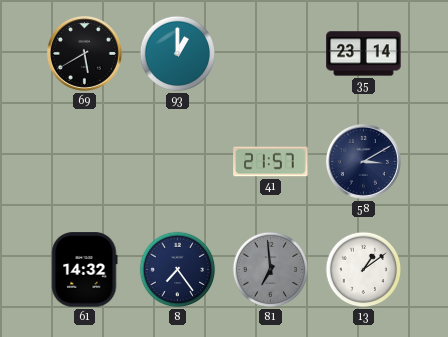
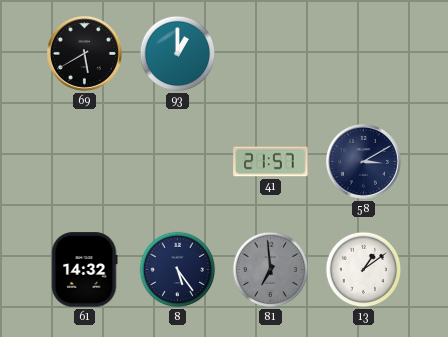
35: 23:14 -> none (364, 54)
8: 7:24 -> 5:24 (178, 270)
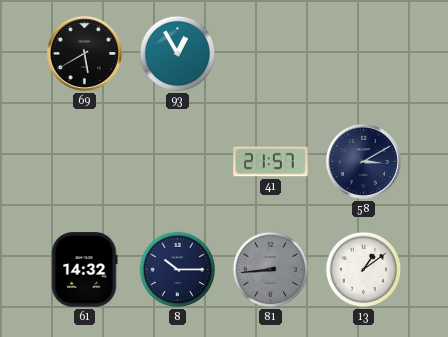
93: 1:00 -> 12:55 (178, 54)
8: 5:24 -> 10:15 (178, 270)
81: 6:59 -> 8:44 (271, 270)
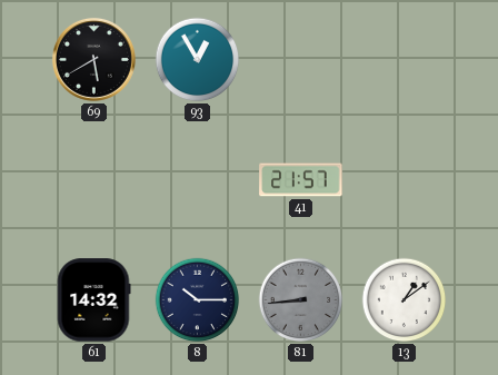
58: 3:10 -> none (363, 161)
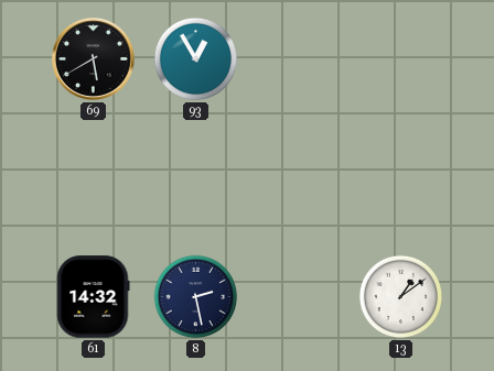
41: 21:57 -> none (301, 180)
8: 10:15 -> 2:28 (196, 297)
81: 8:44 -> none (301, 300)
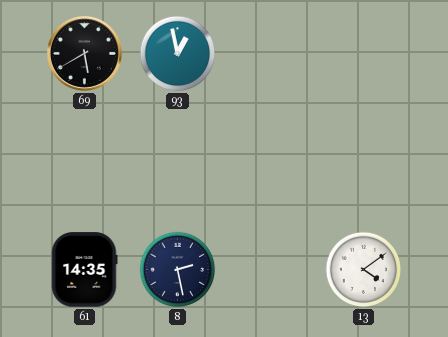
93: 12:55 -> 12:58 (178, 54)
61: 14:32 -> 14:35 (84, 270)
13: 1:09 -> 4:09 (364, 270)
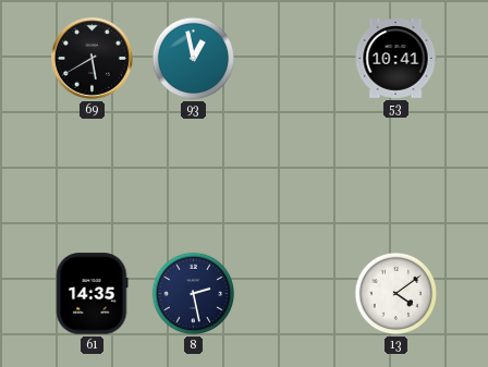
53: none -> 10:41 (395, 59)
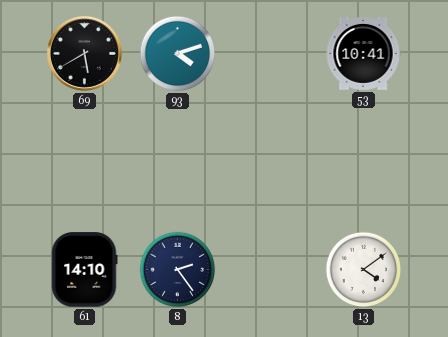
93: 12:58 -> 4:12 (178, 54)
61: 14:35 -> 14:10 (84, 270)
8: 2:28 -> 2:24 (178, 270)
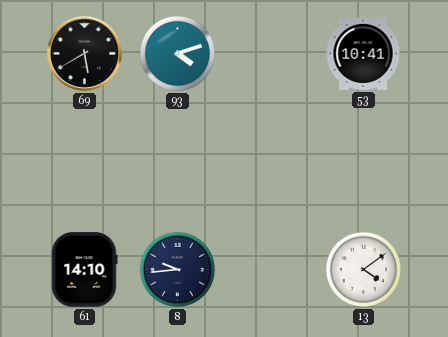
8: 2:24 -> 9:44 (178, 270)
